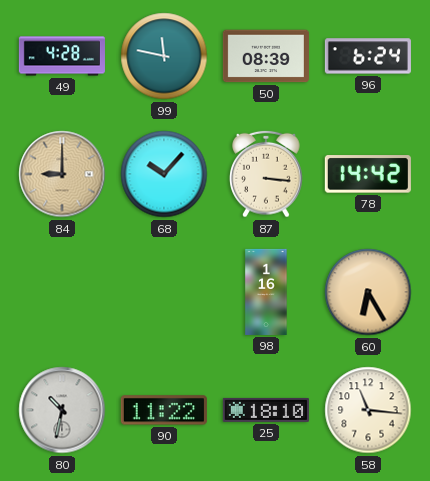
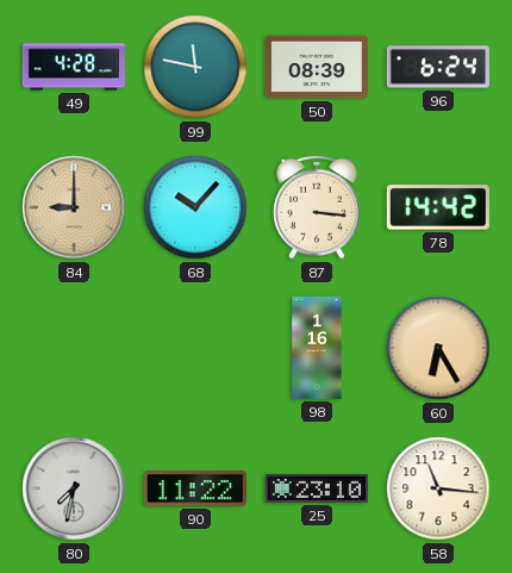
80: 10:32 -> 7:32 (74, 488)
25: 18:10 -> 23:10 (317, 488)
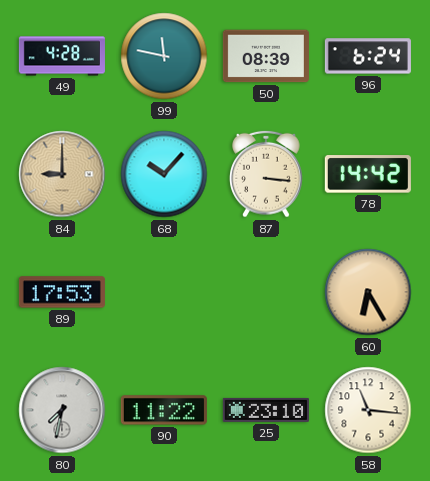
89: none -> 17:53 (62, 292)
98: 1:16 -> none (317, 348)
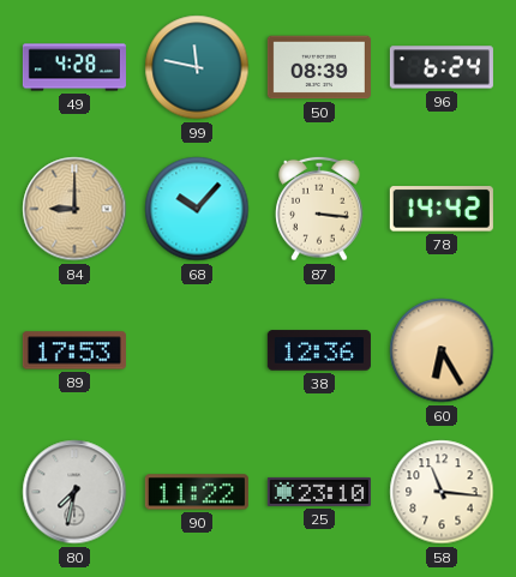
38: none -> 12:36 (319, 350)
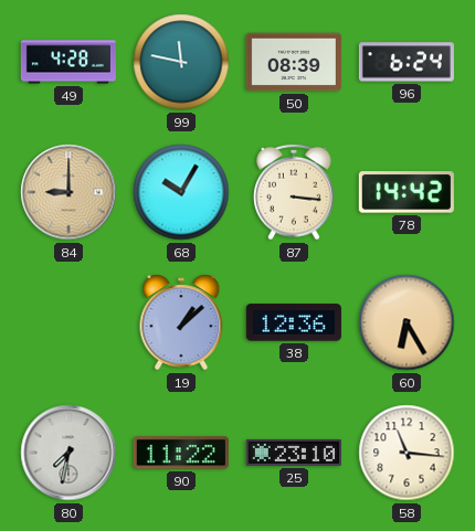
68: 10:07 -> 10:05 (181, 192)
89: 17:53 -> none (74, 350)
19: none -> 1:08 (181, 322)
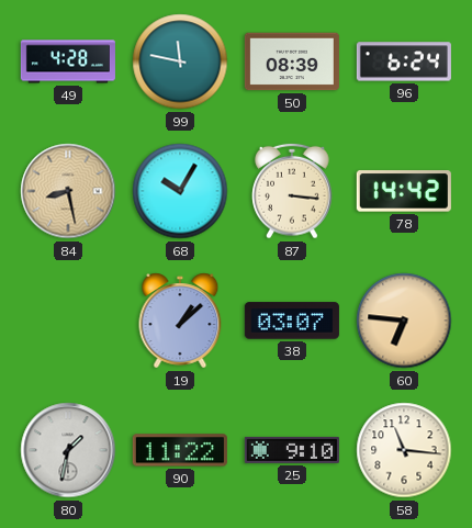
84: 9:00 -> 8:28 (68, 191)
38: 12:36 -> 03:07 (292, 321)
60: 6:25 -> 6:46 (404, 321)
80: 7:32 -> 1:32 (68, 450)
25: 23:10 -> 9:10 (292, 450)
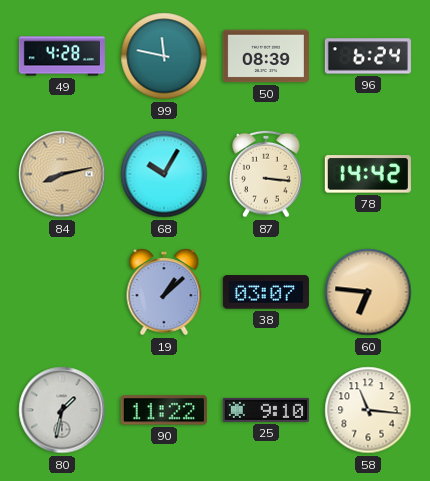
84: 8:28 -> 8:13 (62, 174)
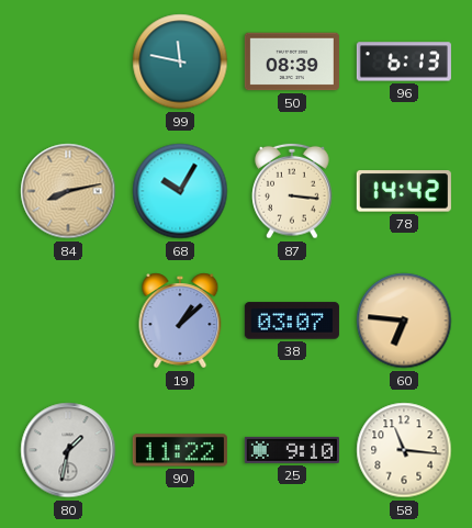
49: 4:28 -> none (62, 56)
96: 6:24 -> 6:13 (404, 61)
